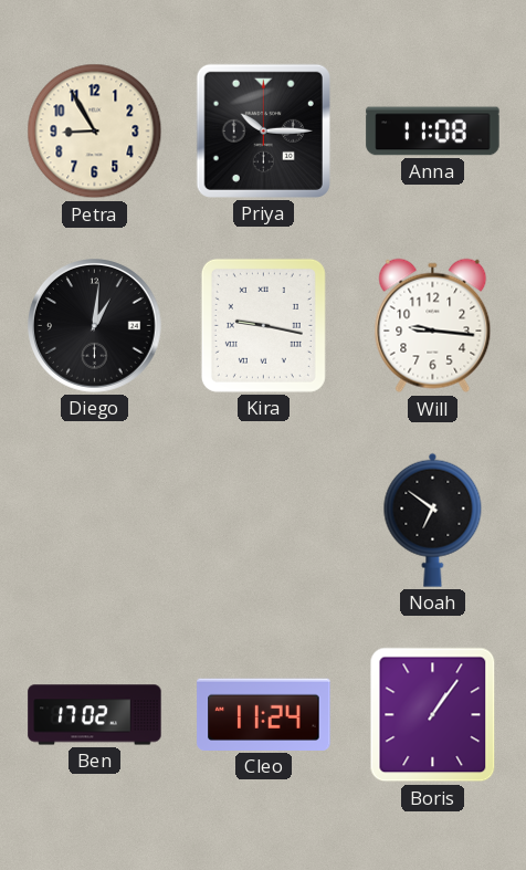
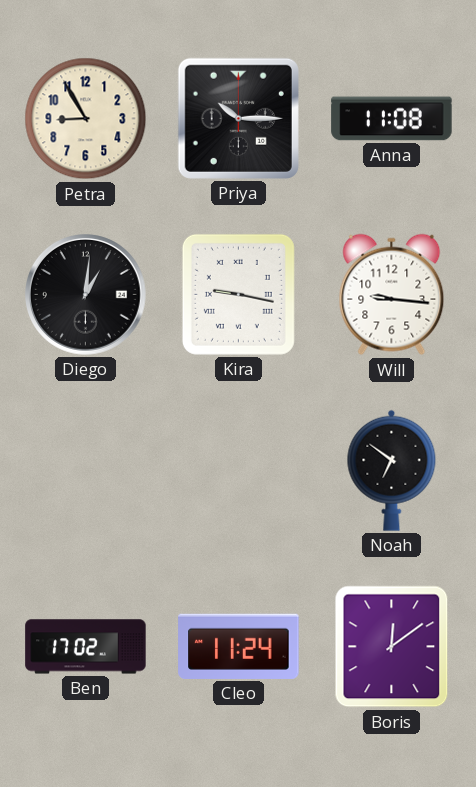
Boris: 1:06 -> 12:09 (392, 647)
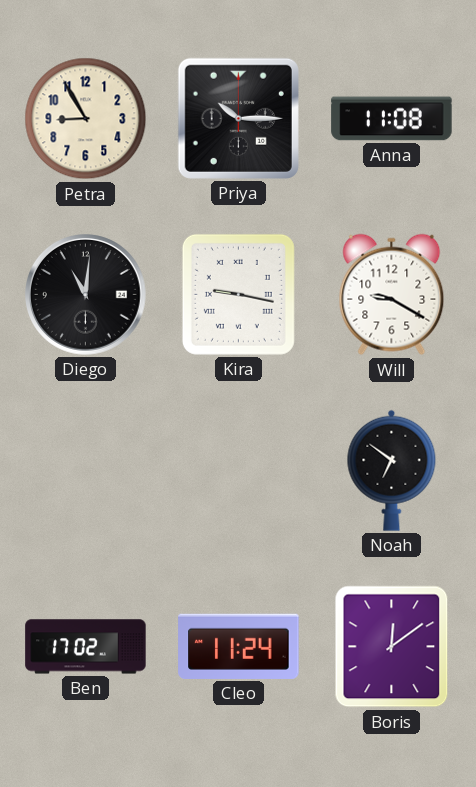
Diego: 1:01 -> 11:01 (86, 295)
Will: 9:16 -> 9:20 (392, 295)
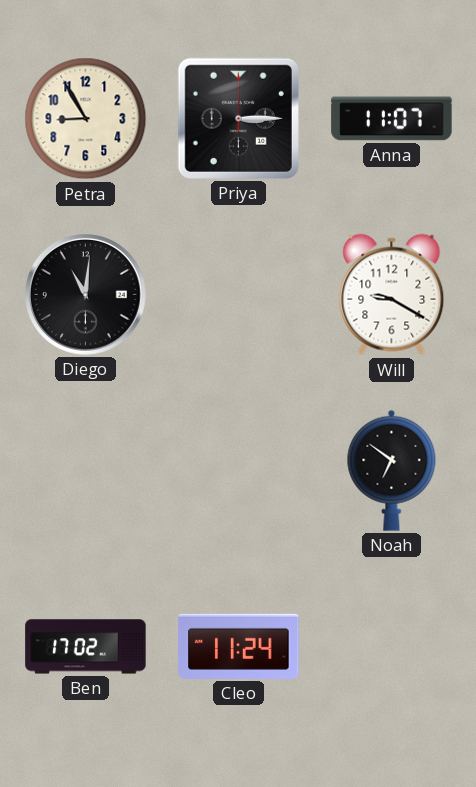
Priya: 10:15 -> 3:15 (238, 118)
Anna: 11:08 -> 11:07 (392, 119)
Kira: 9:17 -> none (238, 294)
Boris: 12:09 -> none (392, 647)
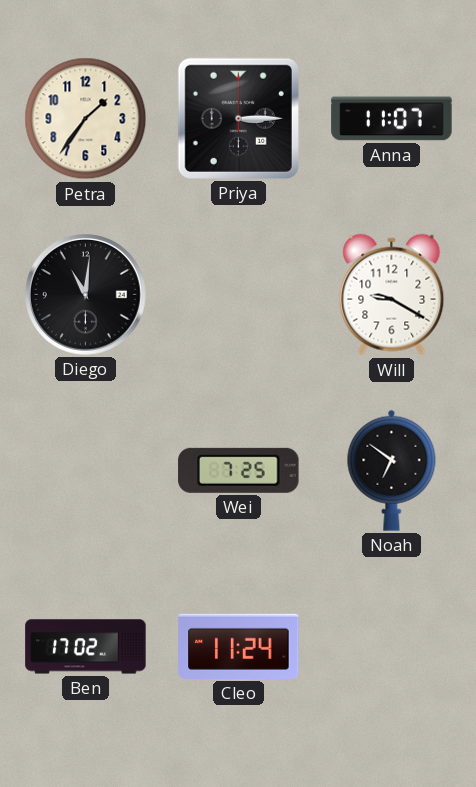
Petra: 8:55 -> 1:36 (86, 119)
Wei: none -> 7:25 (239, 470)
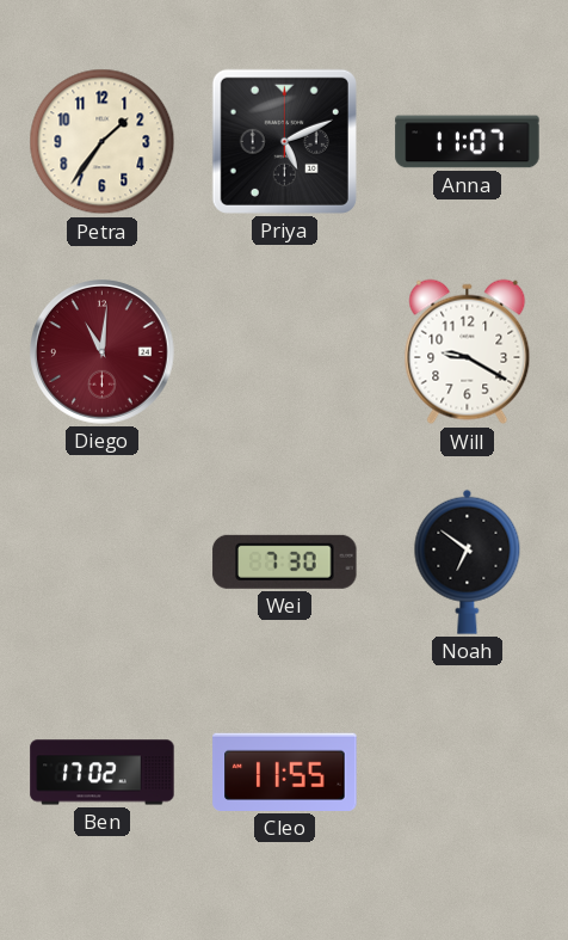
Priya: 3:15 -> 5:11 (284, 141)
Diego dial: black -> burgundy (103, 352)
Wei: 7:25 -> 7:30 (285, 561)
Cleo: 11:24 -> 11:55 (285, 772)
